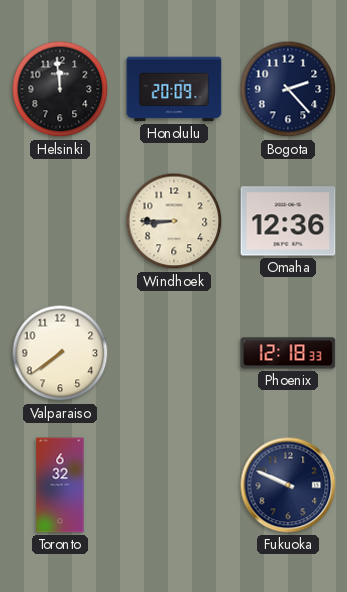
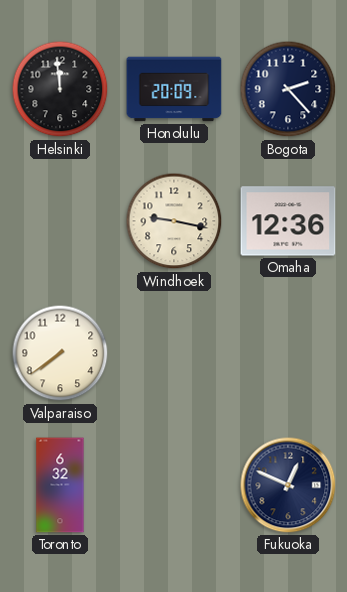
Windhoek: 8:45 -> 9:17 (174, 221)
Phoenix: 12:18 -> none (288, 353)
Fukuoka: 9:49 -> 12:49 (288, 485)
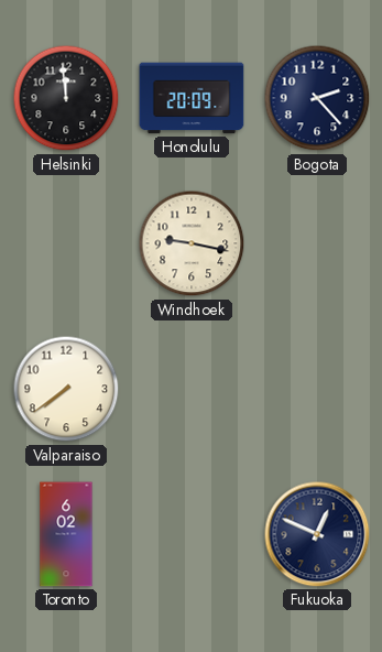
Omaha: 12:36 -> none (288, 221)
Toronto: 6:32 -> 6:02 (66, 534)
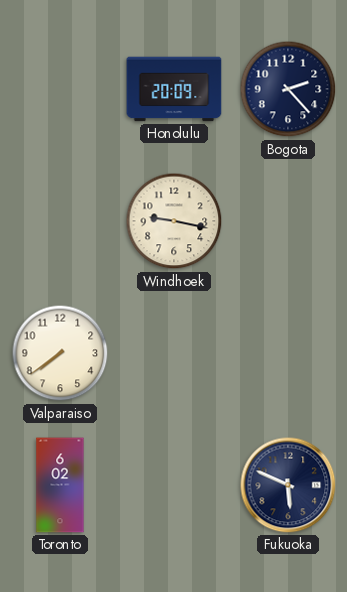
Helsinki: 11:59 -> none (66, 98)
Fukuoka: 12:49 -> 5:49 (288, 485)
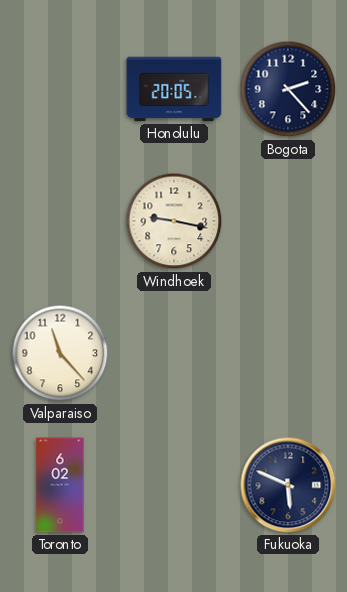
Honolulu: 20:09 -> 20:05 (174, 89)
Valparaiso: 7:39 -> 11:23 (60, 353)
